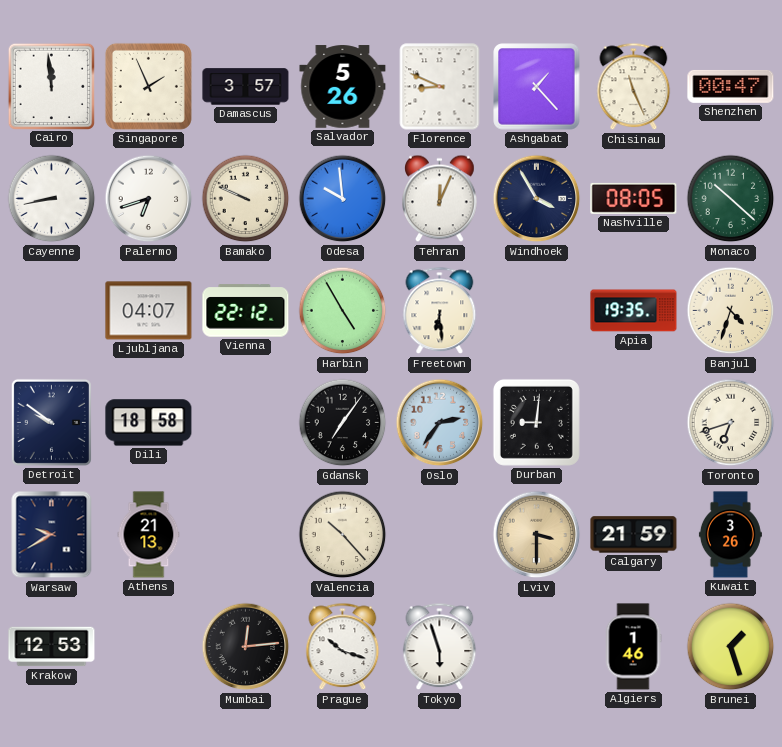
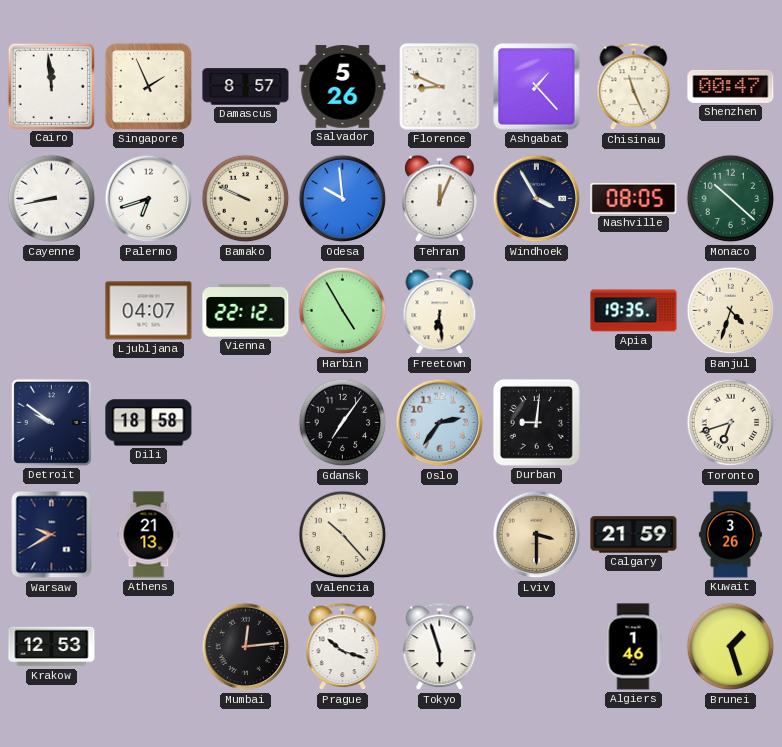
Damascus: 3:57 -> 8:57 (246, 87)
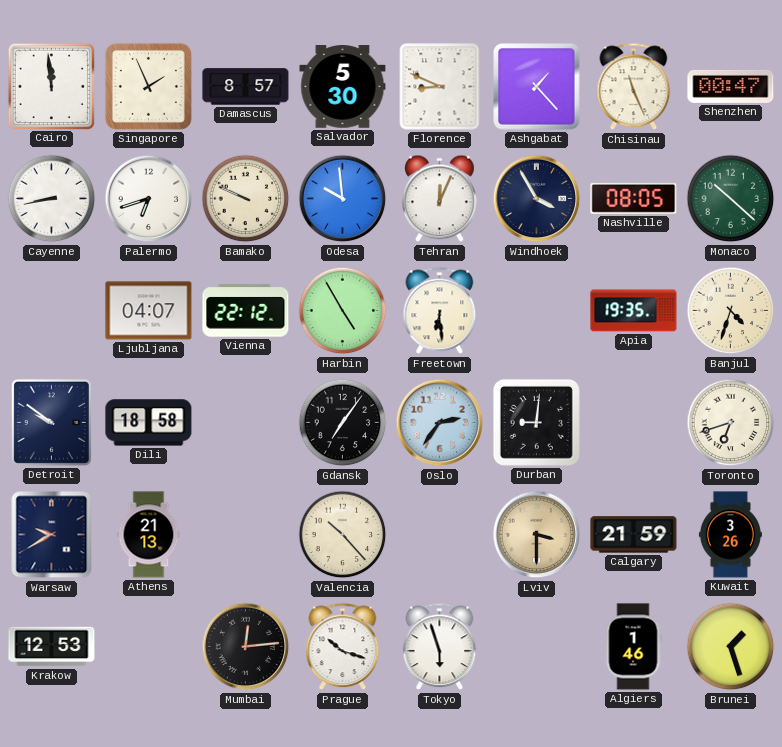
Salvador: 5:26 -> 5:30 (343, 87)
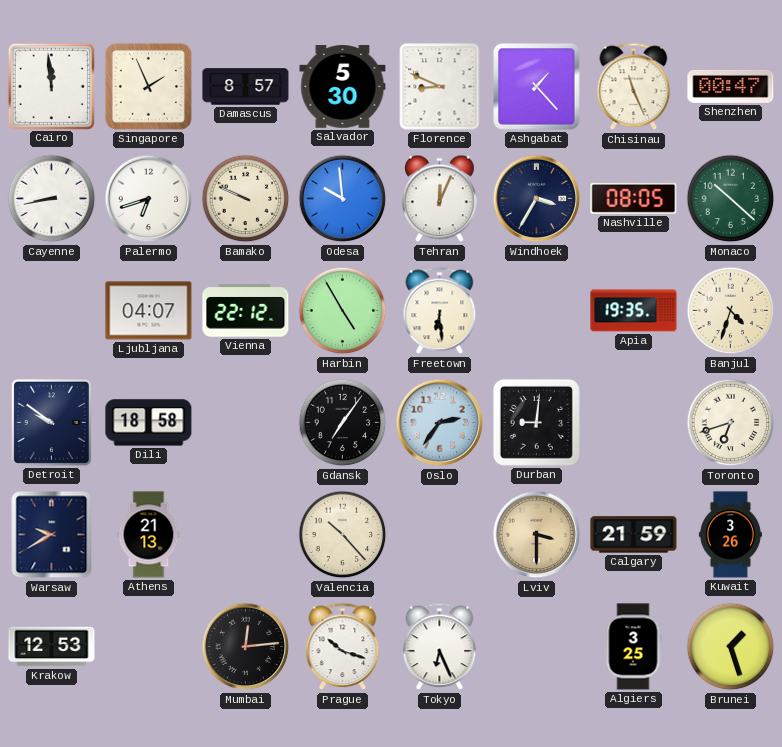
Windhoek: 3:55 -> 3:35 (537, 199)
Tokyo: 5:57 -> 6:26 (440, 647)
Algiers: 1:46 -> 3:25 (633, 647)
